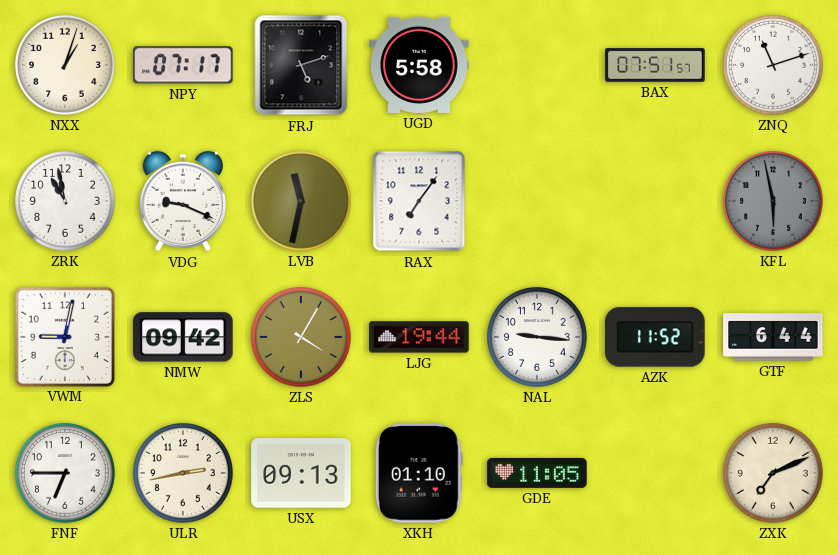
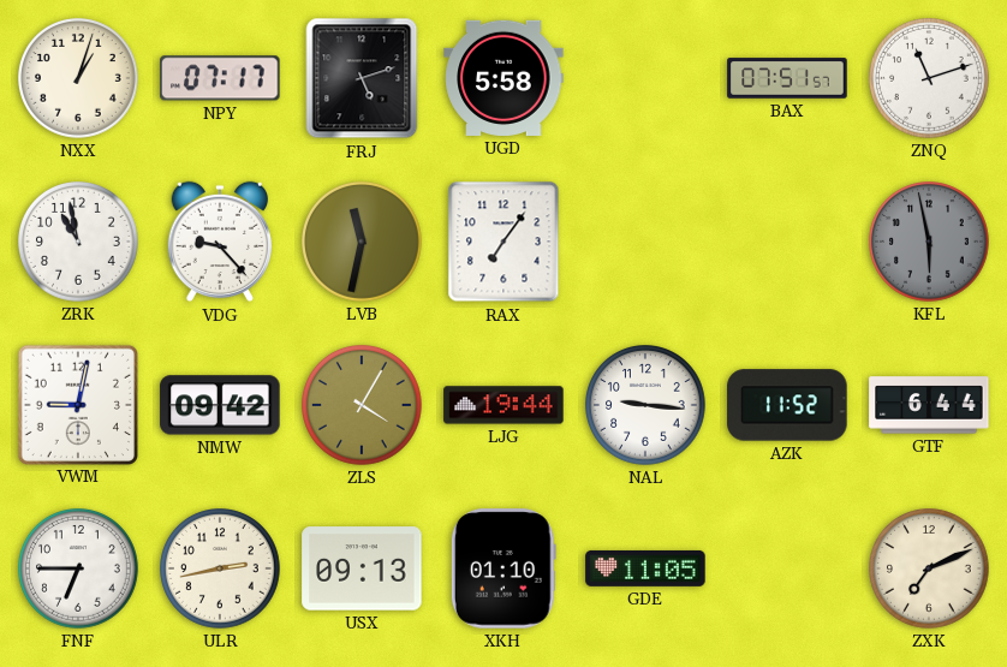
VDG: 9:19 -> 9:23 (219, 242)
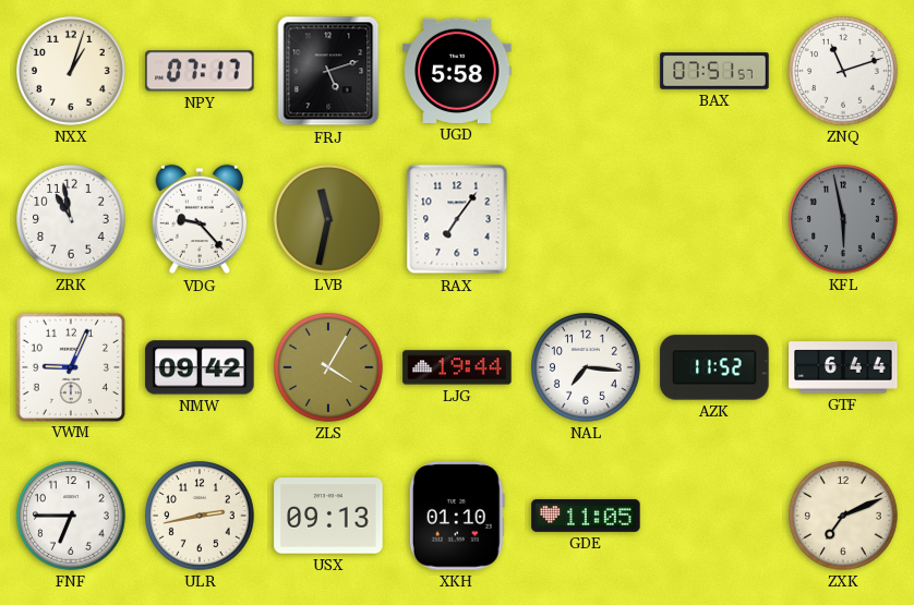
VWM: 9:02 -> 9:04 (70, 366)
NAL: 9:16 -> 7:16 (587, 368)
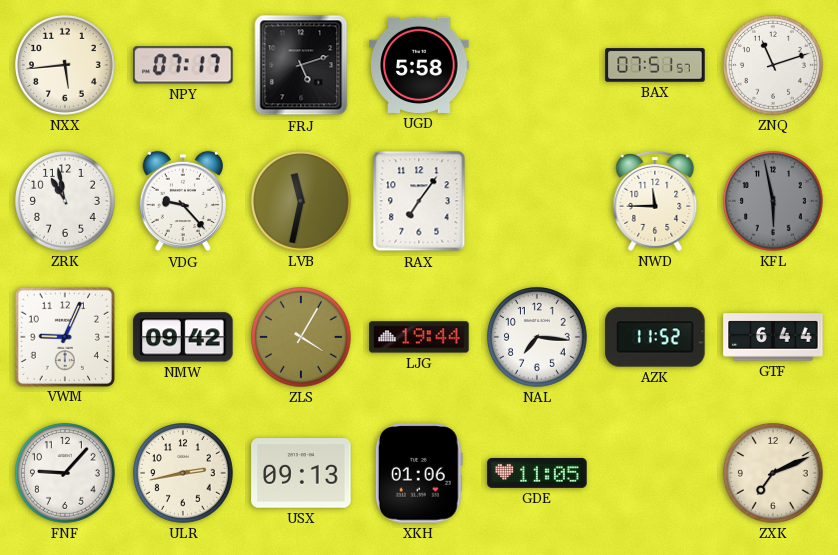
NXX: 1:03 -> 5:44 (66, 66)
NWD: none -> 11:45 (655, 201)
FNF: 6:45 -> 9:07 (66, 474)
XKH: 01:10 -> 01:06 (419, 473)
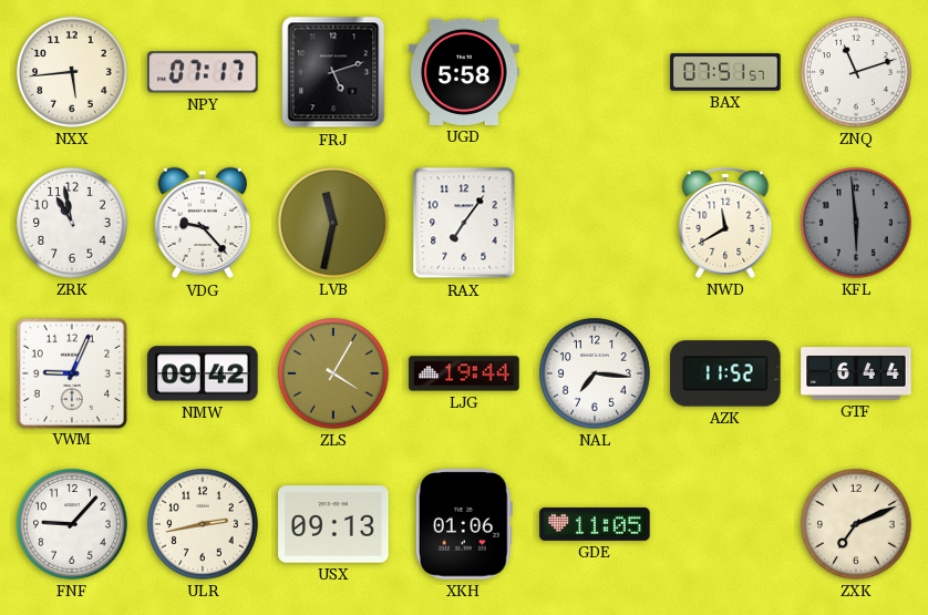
NWD: 11:45 -> 11:40 (725, 223)
KFL: 5:58 -> 5:59 (857, 224)
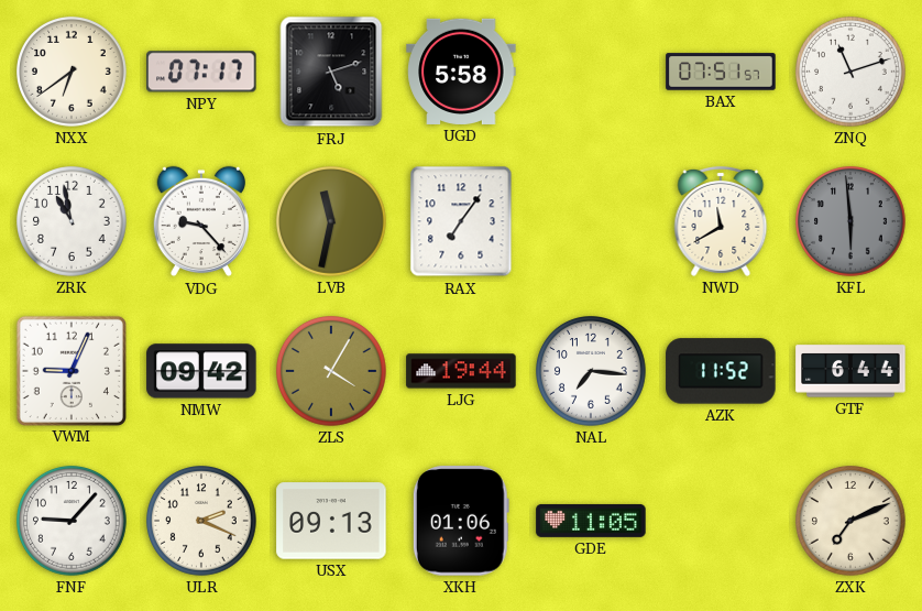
NXX: 5:44 -> 6:39 (73, 73)
ULR: 2:43 -> 2:19 (202, 522)
